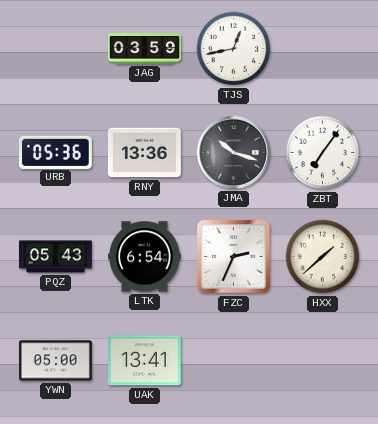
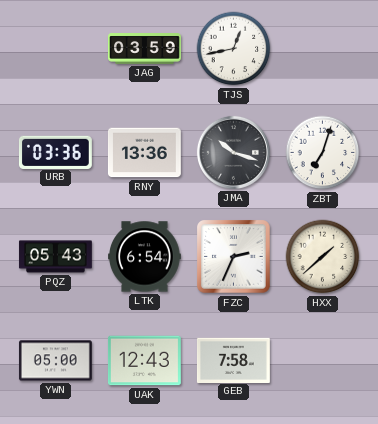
URB: 05:36 -> 03:36 (55, 152)
ZBT: 7:06 -> 7:03 (323, 153)
UAK: 13:41 -> 12:43 (144, 361)
GEB: none -> 7:58 (233, 360)
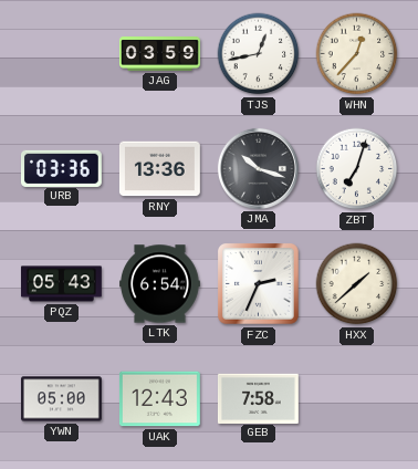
WHN: none -> 12:37 (357, 54)
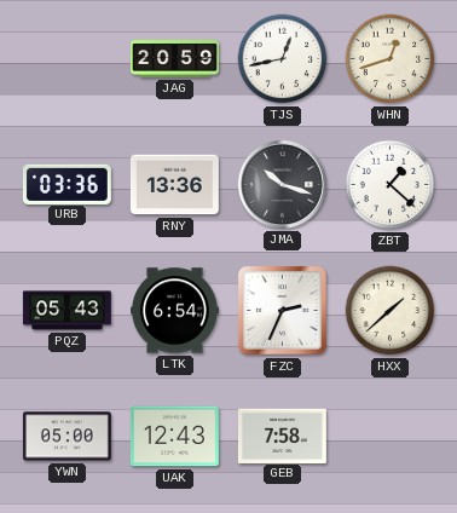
JAG: 03:59 -> 20:59 (175, 59)
WHN: 12:37 -> 12:42 (391, 59)
ZBT: 7:03 -> 1:22 (391, 185)
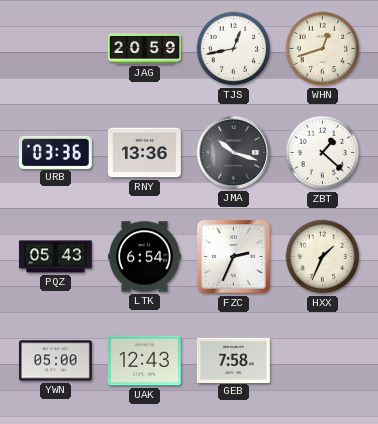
HXX: 1:38 -> 1:34 (323, 257)
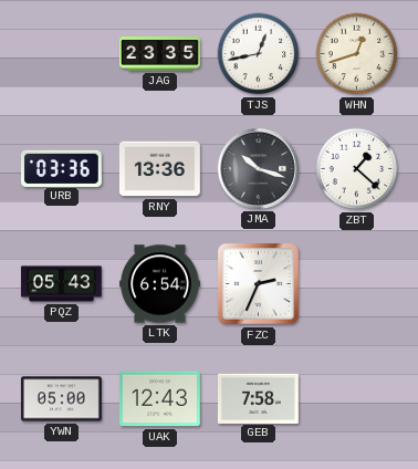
JAG: 20:59 -> 23:35 (160, 54)
HXX: 1:34 -> none (323, 257)
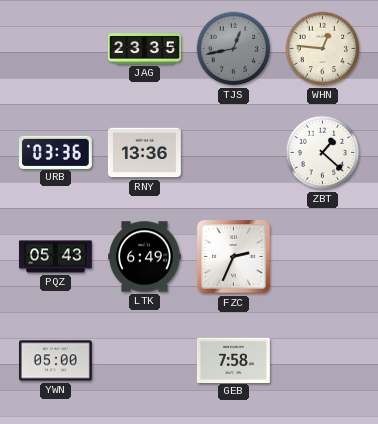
TJS dial: white -> grey (234, 49)
WHN: 12:42 -> 12:46 (323, 49)
JMA: 10:18 -> none (258, 168)
LTK: 6:54 -> 6:49 (145, 257)
UAK: 12:43 -> none (159, 399)
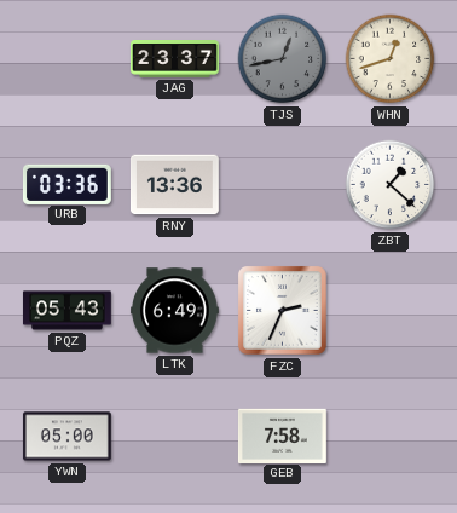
JAG: 23:35 -> 23:37 (175, 59)
WHN: 12:46 -> 12:42 (391, 59)
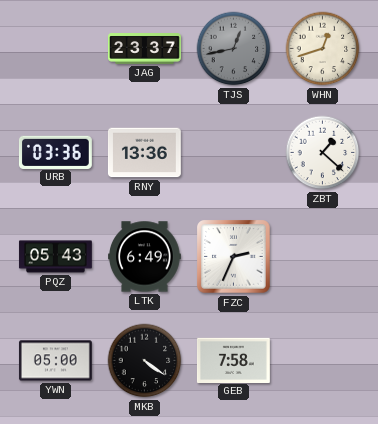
MKB: none -> 4:21 (145, 361)
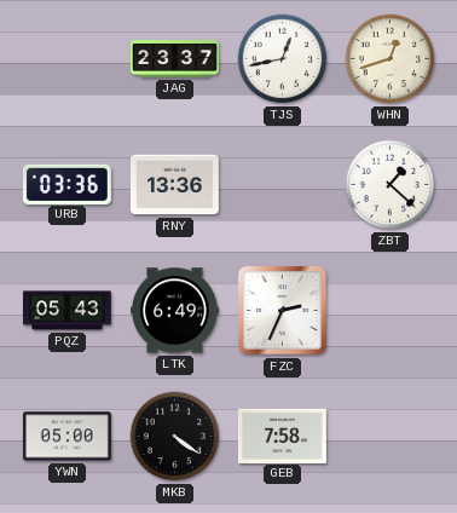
TJS dial: grey -> white (283, 59)
